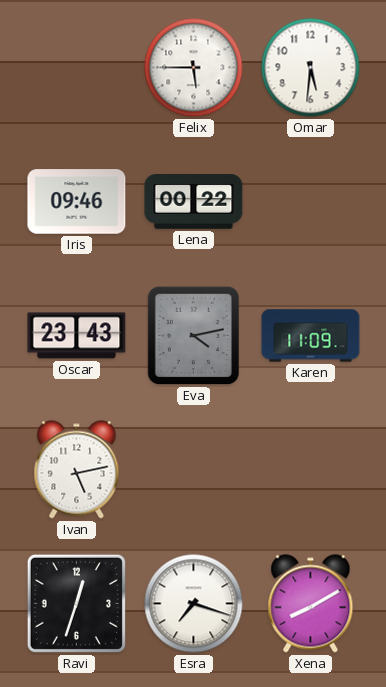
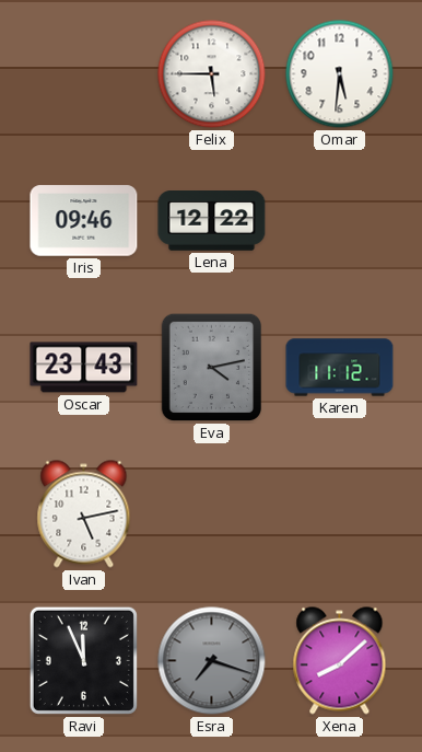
Lena: 00:22 -> 12:22 (212, 221)
Karen: 11:09 -> 11:12 (340, 368)
Ravi: 12:33 -> 11:56 (83, 660)
Esra dial: white -> grey (212, 661)
Xena: 8:10 -> 8:08 (340, 661)
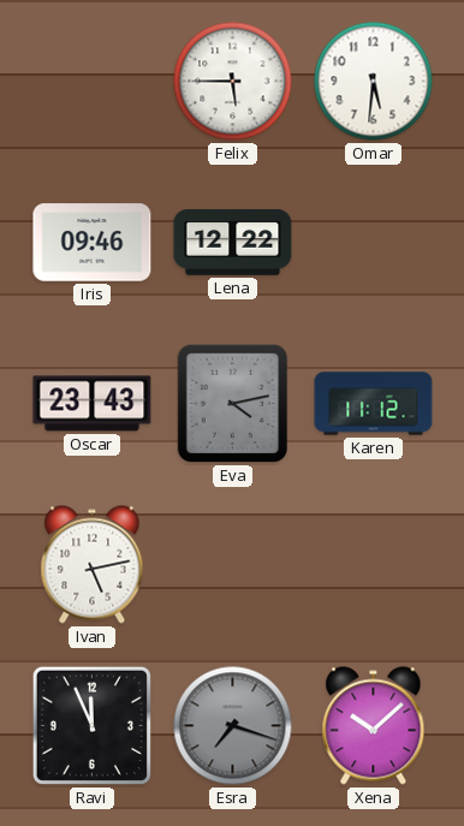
Xena: 8:08 -> 10:08 (374, 726)
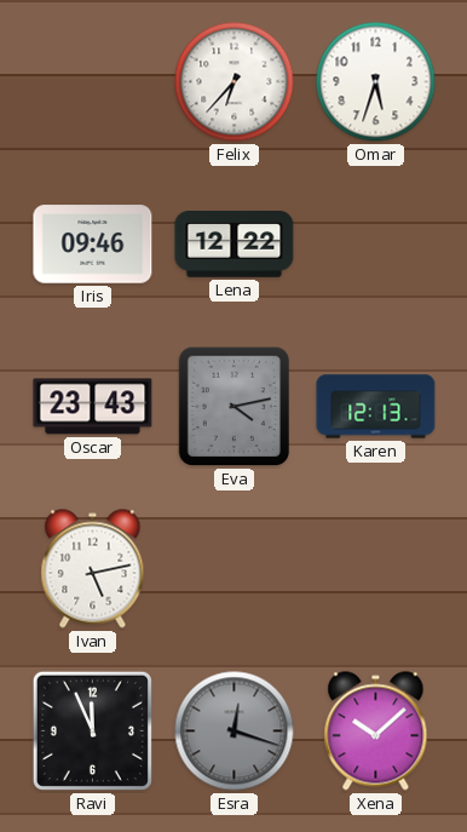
Felix: 5:45 -> 6:37 (235, 82)
Omar: 5:31 -> 5:33 (376, 82)
Karen: 11:12 -> 12:13 (376, 407)
Esra: 7:18 -> 12:18 (235, 731)
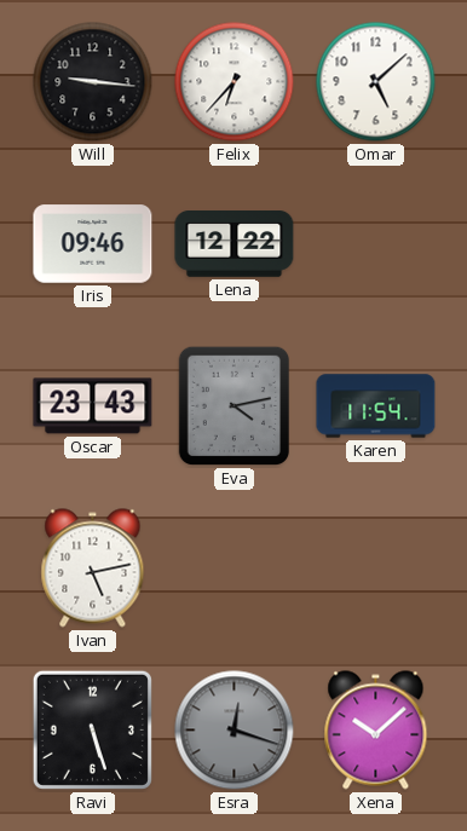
Will: none -> 9:16 (93, 82)
Omar: 5:33 -> 5:08 (376, 82)
Karen: 12:13 -> 11:54 (376, 406)
Ravi: 11:56 -> 5:27 (92, 729)
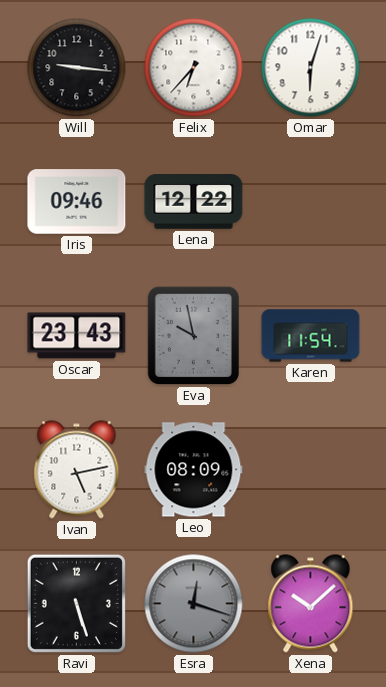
Omar: 5:08 -> 6:03 (311, 68)
Eva: 4:13 -> 9:58 (193, 336)
Leo: none -> 08:09 (194, 470)
